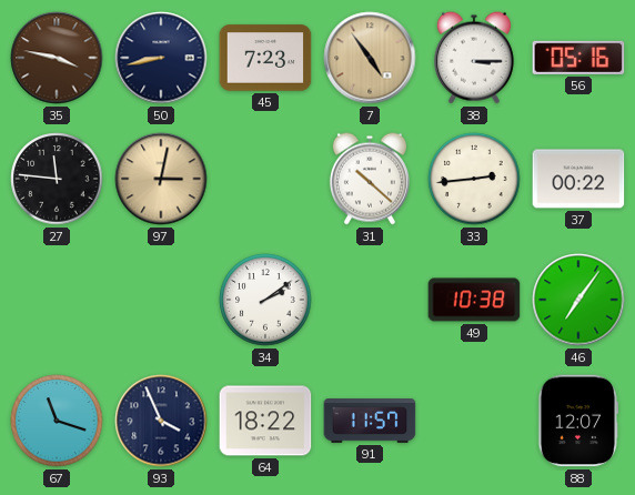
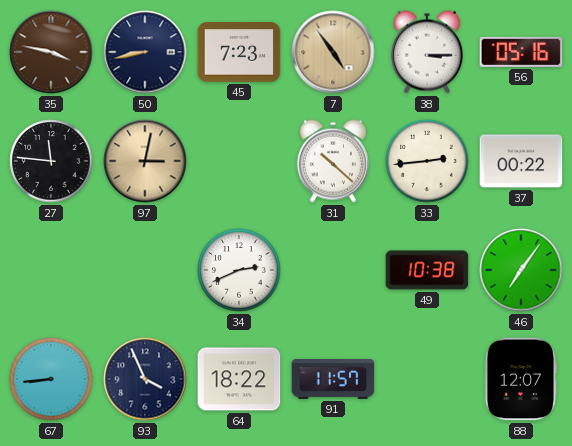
34: 2:09 -> 2:41 (239, 270)
67: 11:18 -> 8:44 (51, 379)
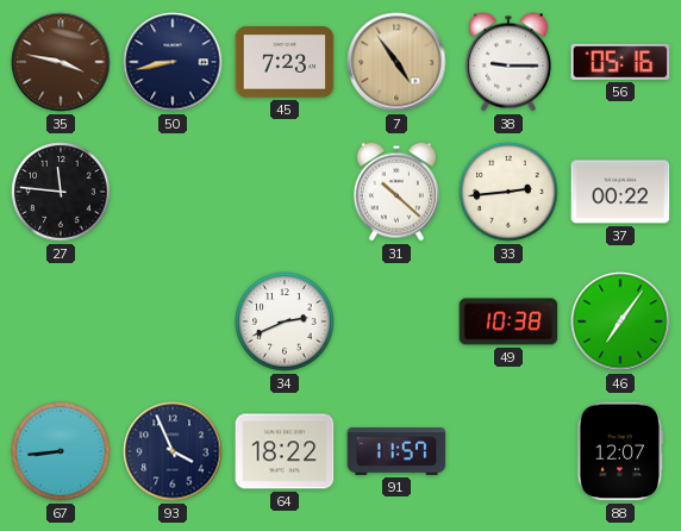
38: 3:15 -> 9:15 (508, 62)
97: 3:02 -> none (145, 161)
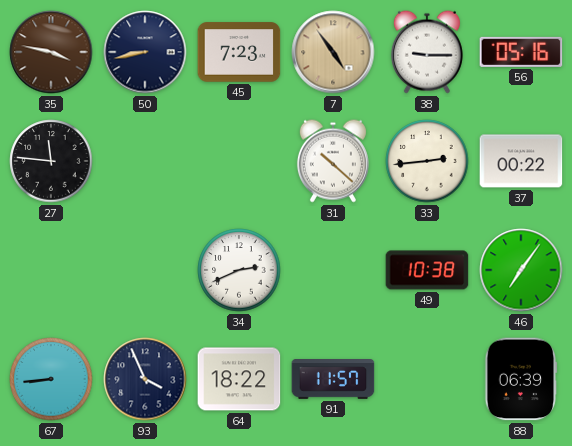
88: 12:07 -> 06:39 (521, 379)
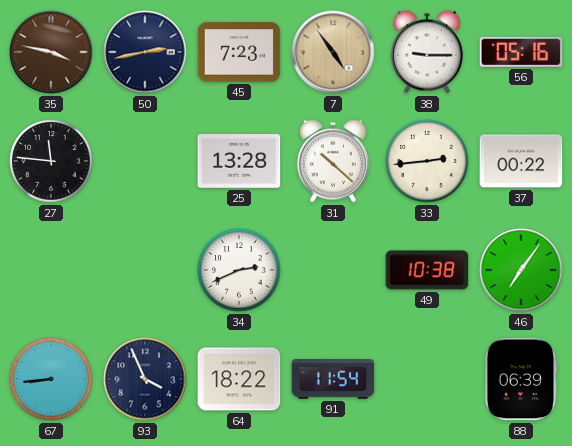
50: 8:43 -> 2:43 (145, 52)
25: none -> 13:28 (239, 162)
91: 11:57 -> 11:54 (333, 380)
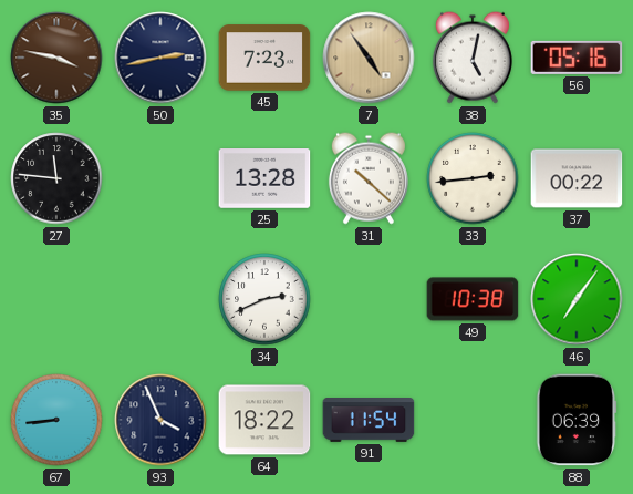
38: 9:15 -> 5:02 (473, 58)
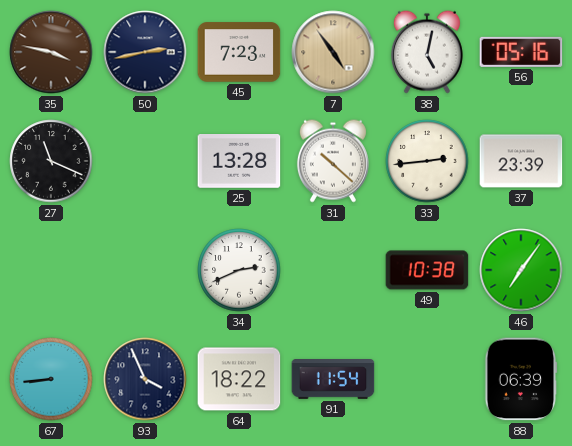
27: 11:46 -> 11:19 (51, 161)
37: 00:22 -> 23:39 (521, 161)
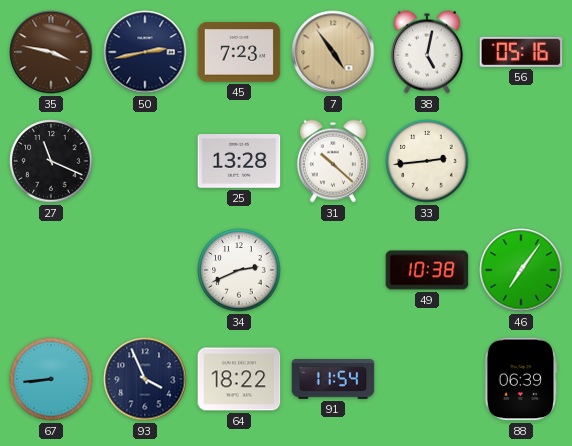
37: 23:39 -> none (521, 161)
